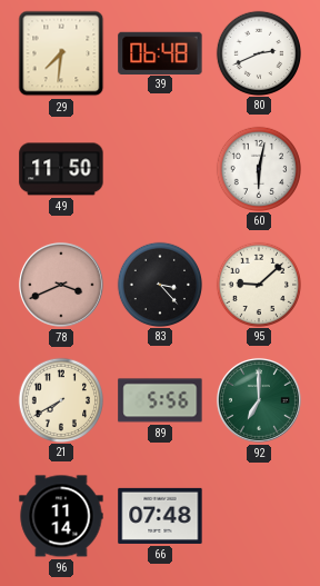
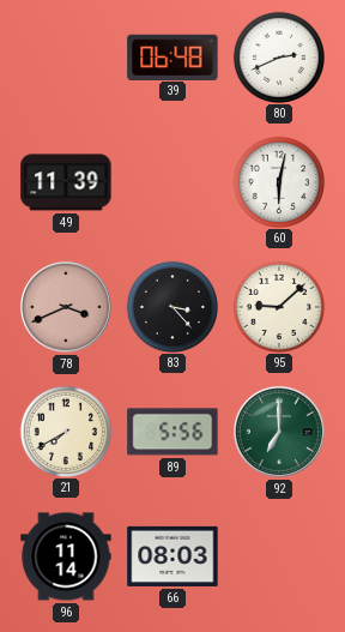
29: 7:31 -> none (61, 53)
49: 11:50 -> 11:39 (66, 182)
66: 07:48 -> 08:03 (172, 556)
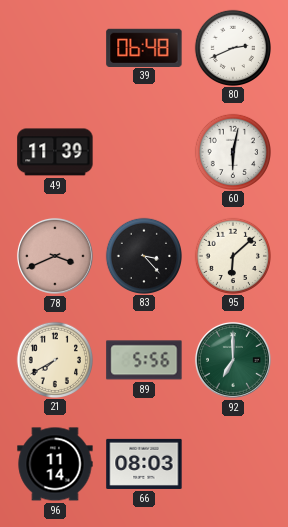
95: 9:08 -> 6:08 (232, 255)
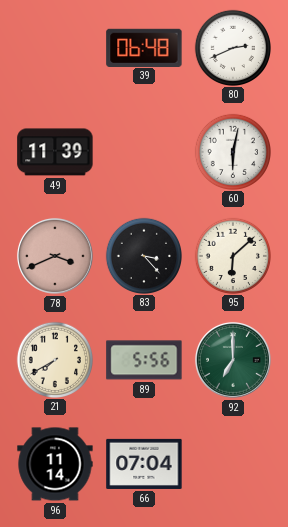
66: 08:03 -> 07:04 (144, 464)
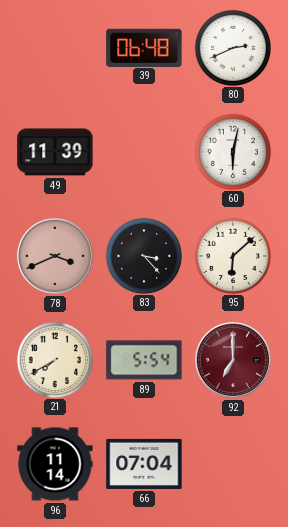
89: 5:56 -> 5:54 (144, 360)
92 dial: green -> burgundy (233, 360)
